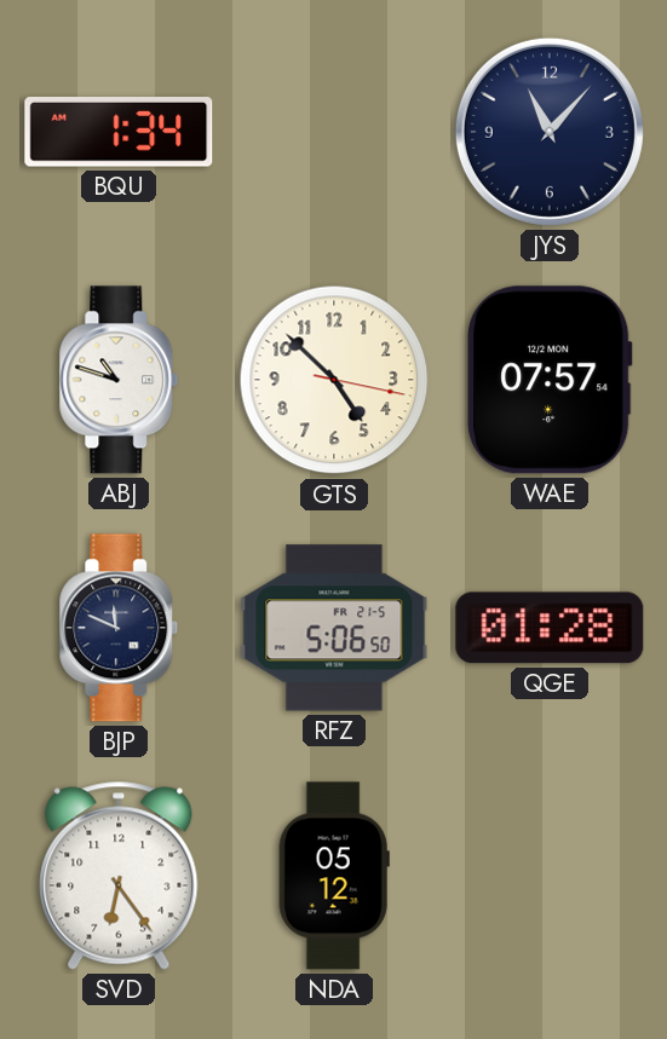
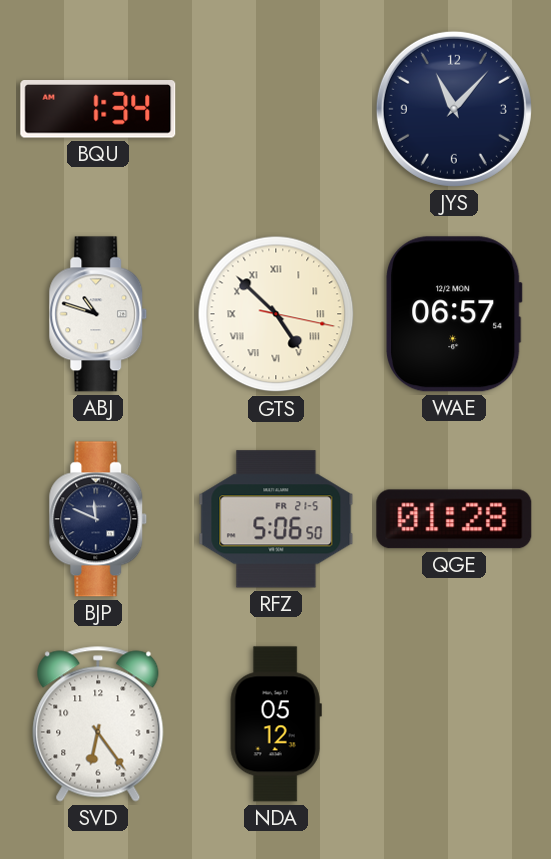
GTS numerals: Arabic -> Roman (276, 314)
WAE: 07:57 -> 06:57 (455, 314)
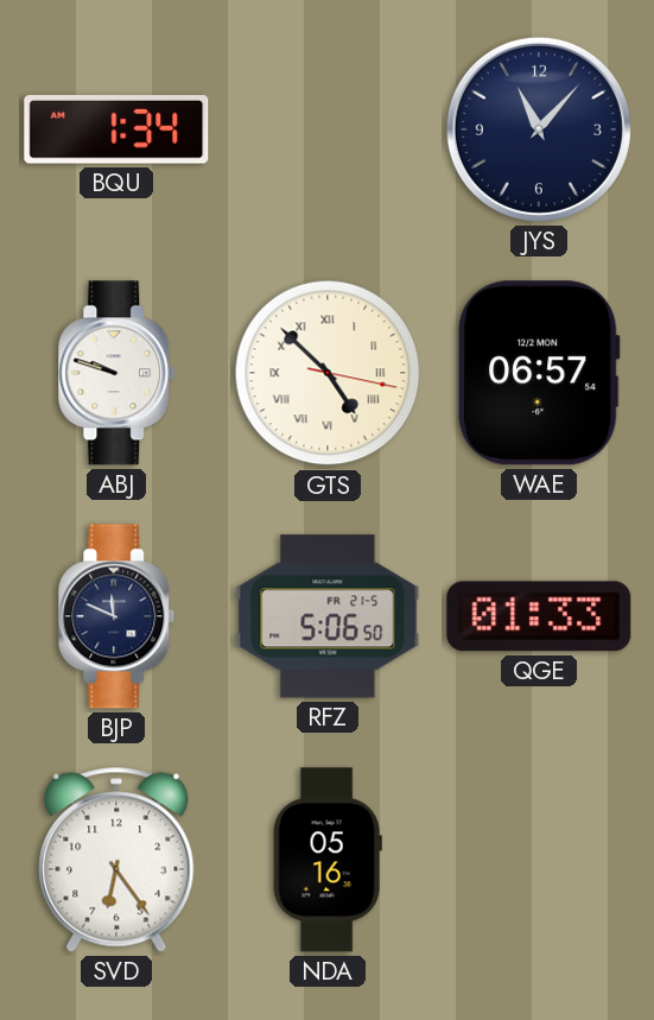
ABJ: 10:48 -> 9:48 (116, 373)
QGE: 01:28 -> 01:33 (539, 616)
NDA: 05:12 -> 05:16 (328, 860)
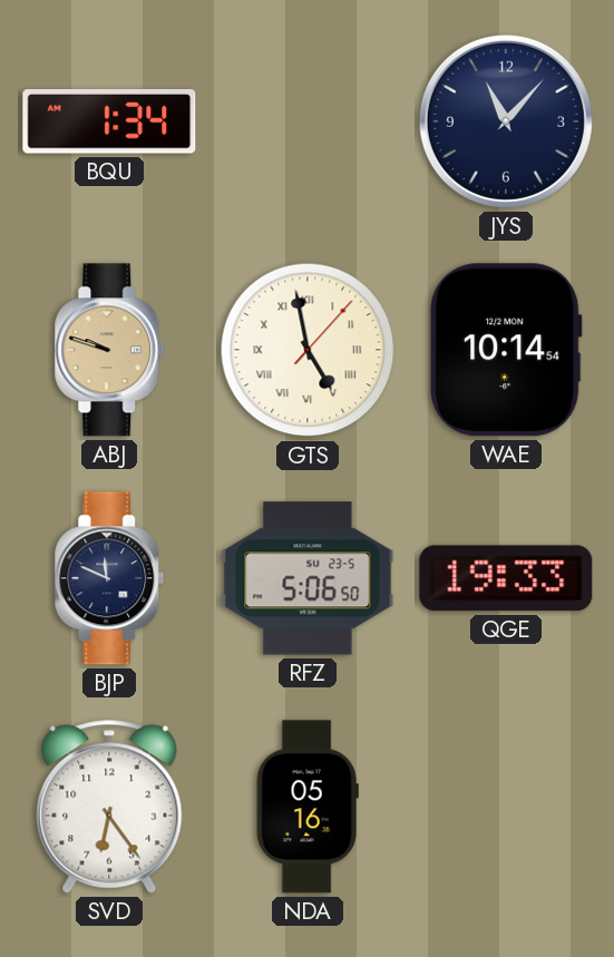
ABJ dial: white -> champagne (109, 350)
GTS: 4:52 -> 4:58 (308, 350)
WAE: 06:57 -> 10:14 (507, 350)
RFZ date: FR 21-5 -> SU 23-5 (308, 578)
QGE: 01:33 -> 19:33 (506, 578)
